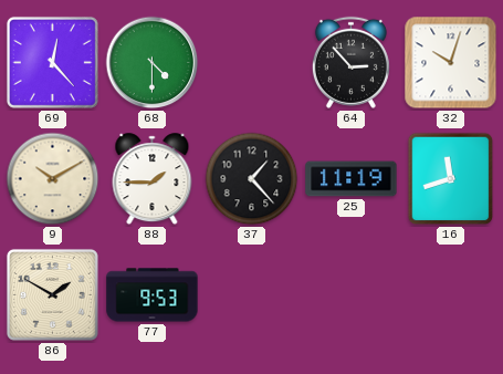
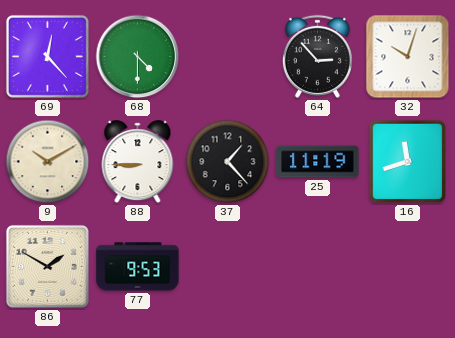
88: 1:45 -> 8:45 (138, 162)
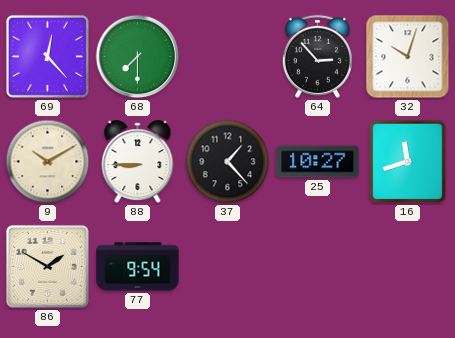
68: 4:30 -> 7:30 (138, 57)
25: 11:19 -> 10:27 (318, 162)
77: 9:53 -> 9:54 (138, 267)
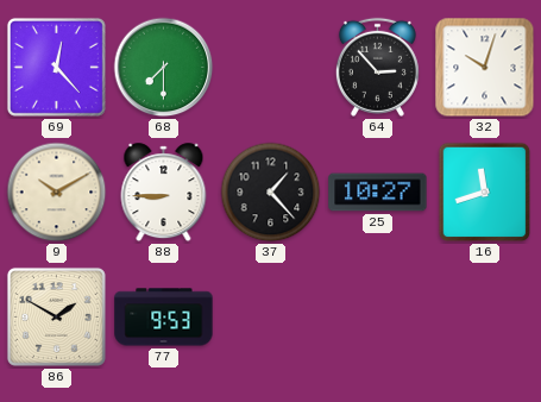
77: 9:54 -> 9:53 (164, 318)
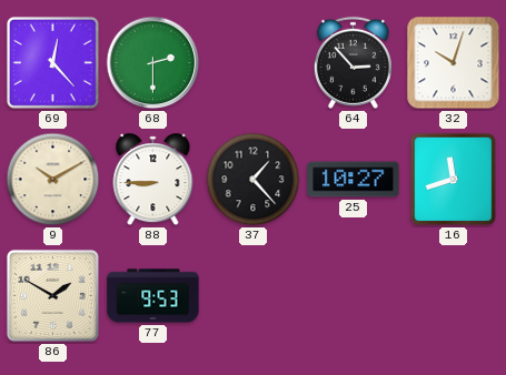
68: 7:30 -> 2:30 (153, 63)
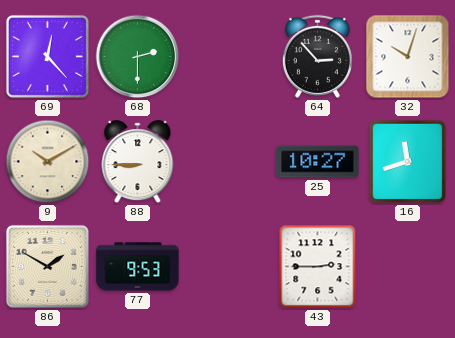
37: 1:23 -> none (254, 180)
43: none -> 2:45 (318, 267)
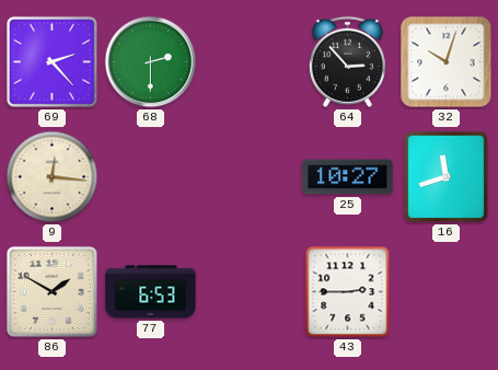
69: 12:23 -> 2:23 (51, 61)
9: 10:10 -> 12:16 (53, 177)
88: 8:45 -> none (138, 162)
77: 9:53 -> 6:53 (151, 292)
